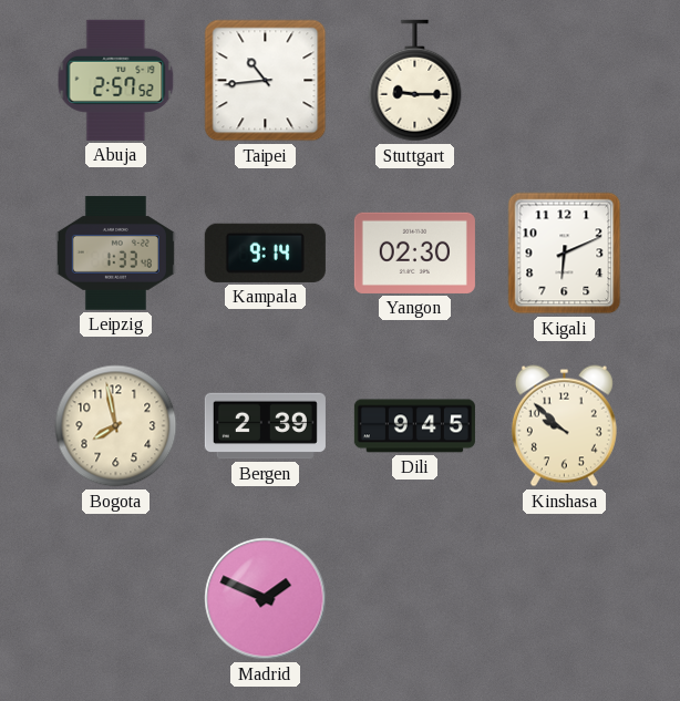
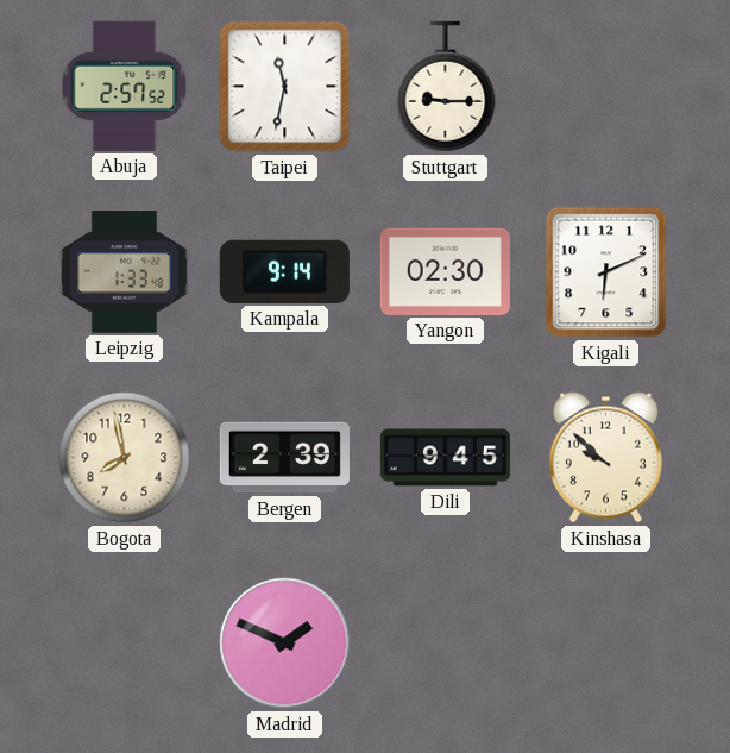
Taipei: 10:44 -> 11:32 (285, 87)
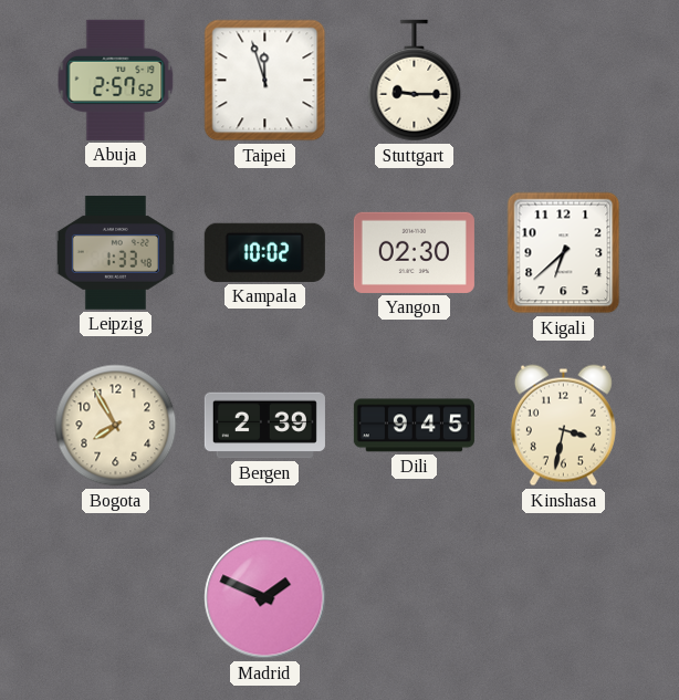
Taipei: 11:32 -> 11:57 (265, 81)
Kampala: 9:14 -> 10:02 (264, 252)
Kigali: 6:11 -> 6:38 (564, 253)
Bogota: 7:58 -> 7:55 (116, 426)
Kinshasa: 9:52 -> 3:32 (563, 426)
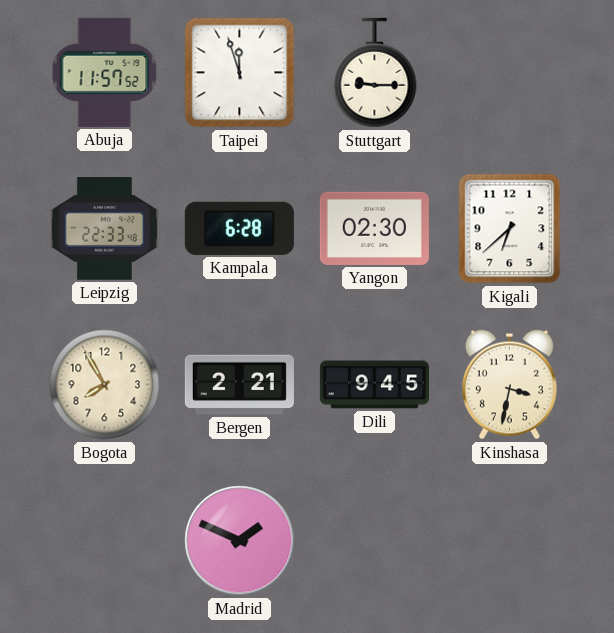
Abuja: 2:57 -> 11:57 (105, 72)
Leipzig: 1:33 -> 22:33 (104, 229)
Kampala: 10:02 -> 6:28 (239, 228)
Bergen: 2:39 -> 2:21 (239, 385)
